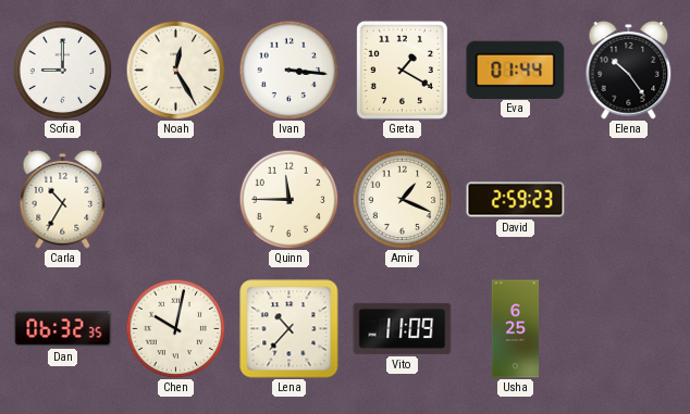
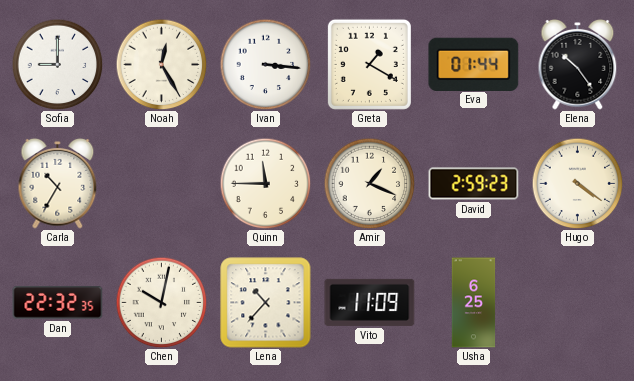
Hugo: none -> 4:21 (577, 183)
Dan: 06:32 -> 22:32 (58, 303)
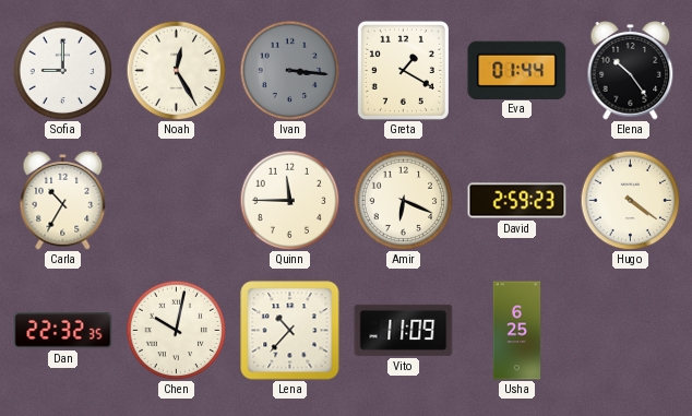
Ivan dial: white -> grey (289, 70)
Amir: 1:19 -> 6:19 (403, 200)
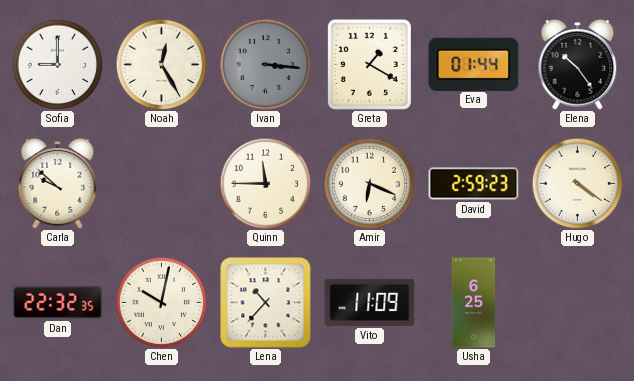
Carla: 10:35 -> 9:52 (58, 184)
